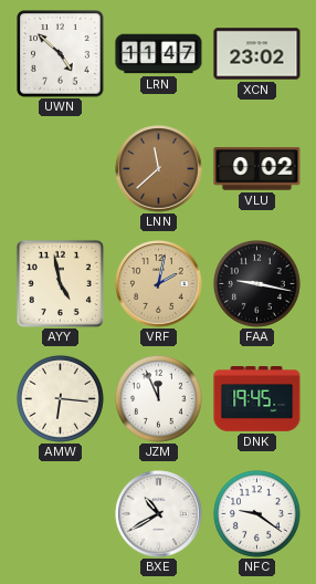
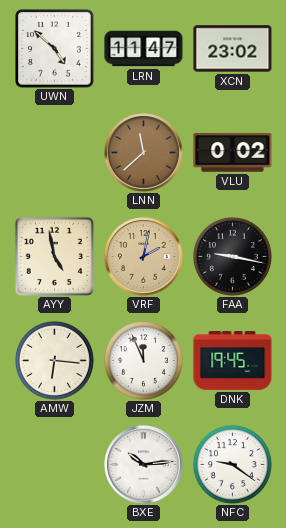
BXE: 10:40 -> 10:14 (144, 465)
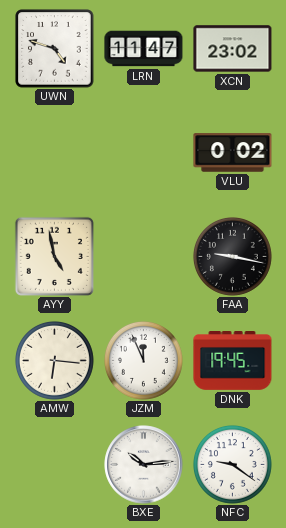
UWN: 4:52 -> 4:48 (55, 49)
LNN: 11:38 -> none (144, 153)
VRF: 2:02 -> none (144, 257)
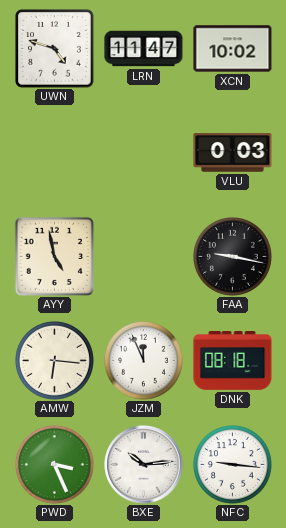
XCN: 23:02 -> 10:02 (233, 49)
VLU: 0:02 -> 0:03 (233, 153)
DNK: 19:45 -> 08:18 (233, 361)
PWD: none -> 3:26 (54, 464)
NFC: 9:21 -> 9:16 (232, 464)
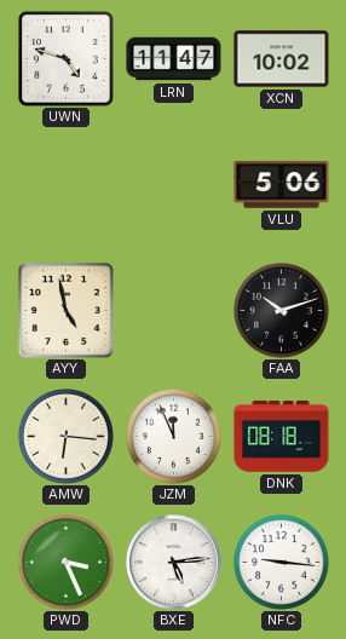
VLU: 0:03 -> 5:06 (282, 185)
FAA: 9:17 -> 10:12 (281, 310)
BXE: 10:14 -> 5:14 (174, 563)
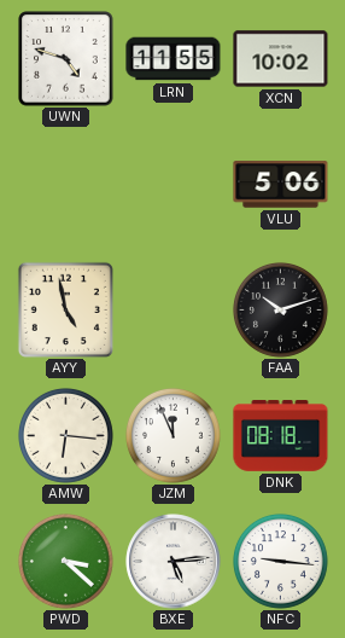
LRN: 11:47 -> 11:55 (174, 59)
PWD: 3:26 -> 3:22 (65, 561)
